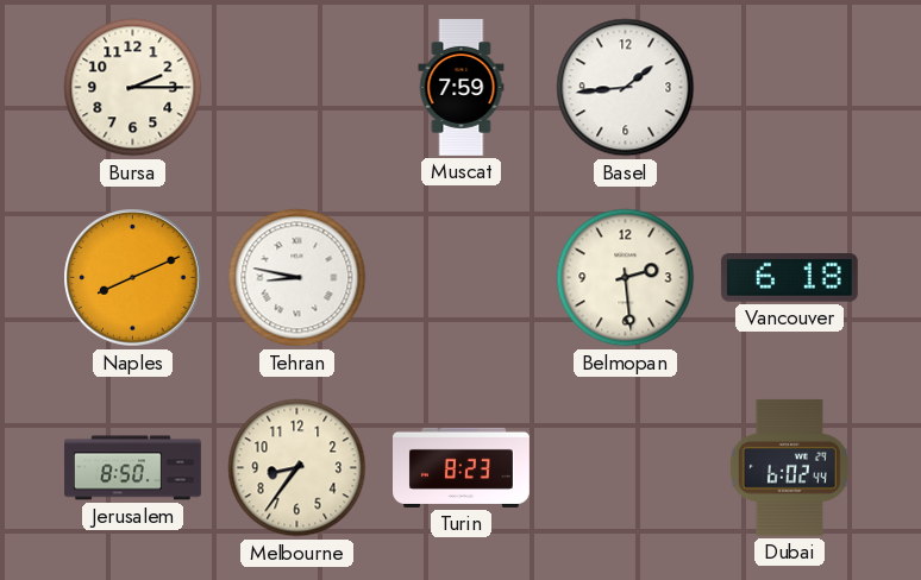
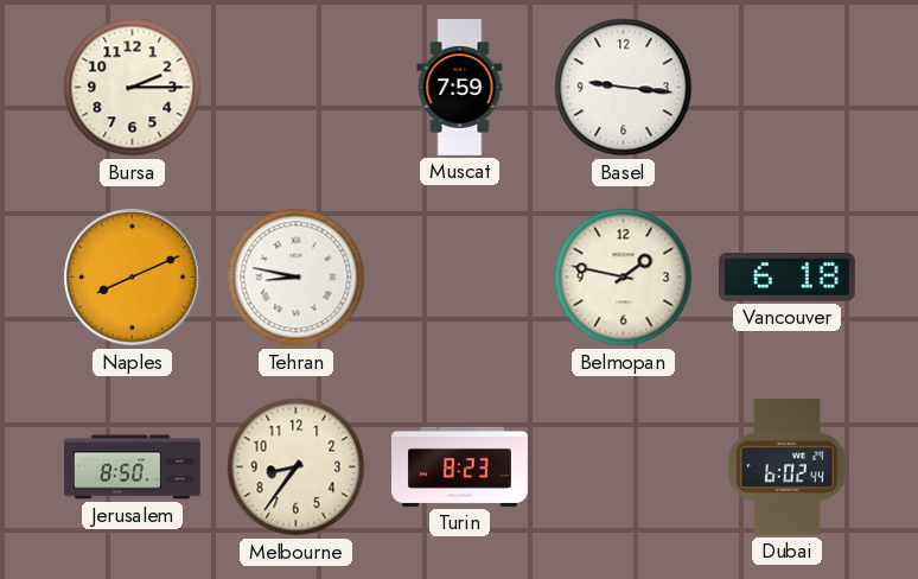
Basel: 1:44 -> 9:16 (624, 88)
Belmopan: 2:29 -> 1:47 (624, 278)
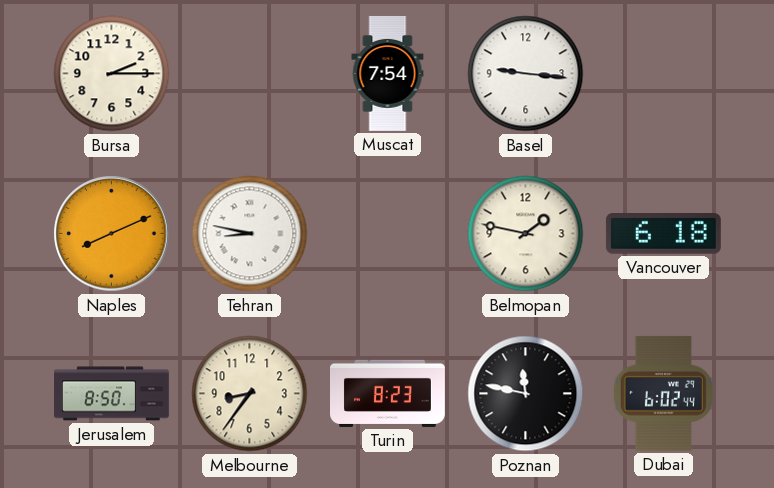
Muscat: 7:59 -> 7:54 (388, 74)
Poznan: none -> 11:47 (526, 394)
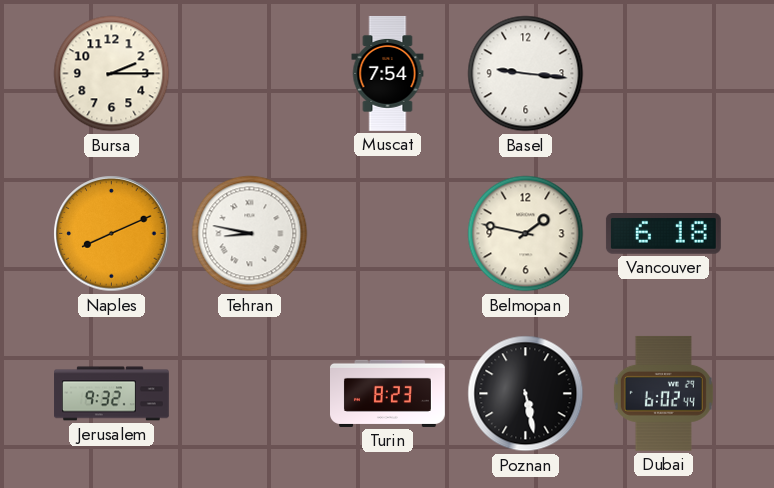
Jerusalem: 8:50 -> 9:32 (112, 394)
Melbourne: 8:36 -> none (250, 394)
Poznan: 11:47 -> 5:28 (526, 394)
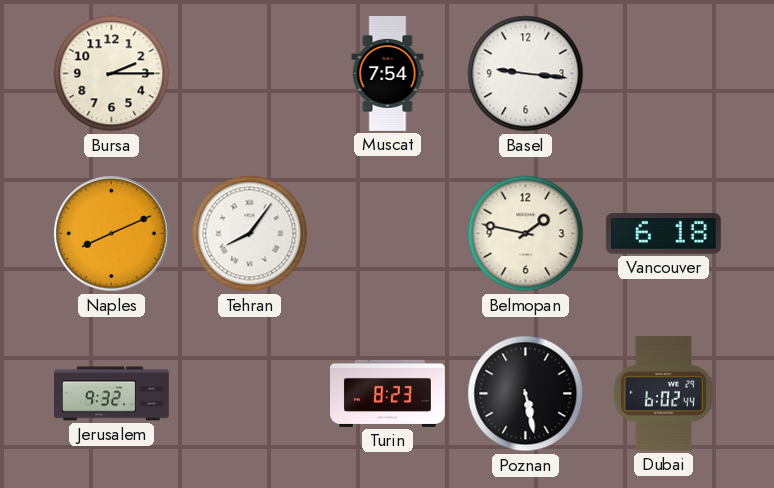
Tehran: 8:47 -> 8:06 (250, 234)
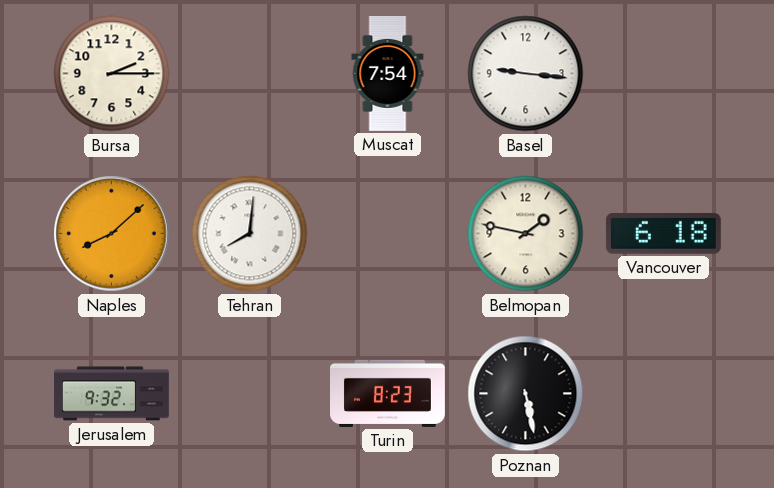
Naples: 8:11 -> 8:08 (112, 234)
Tehran: 8:06 -> 8:01 (250, 234)
Dubai: 6:02 -> none (663, 393)
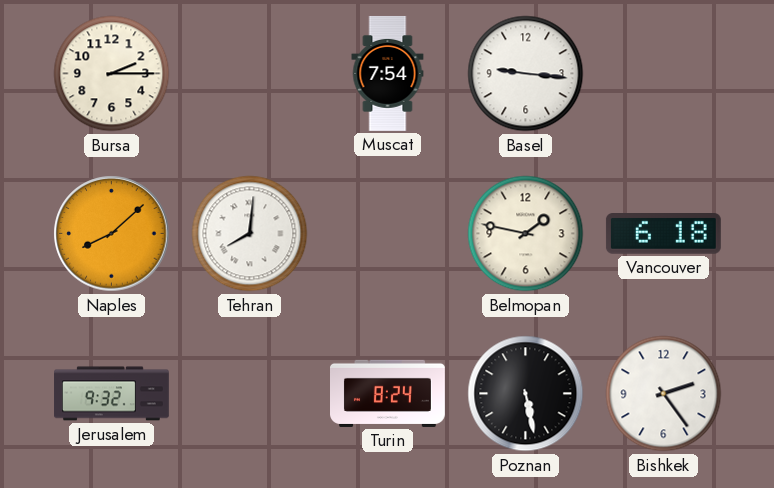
Turin: 8:23 -> 8:24 (388, 393)
Bishkek: none -> 2:24 (664, 394)
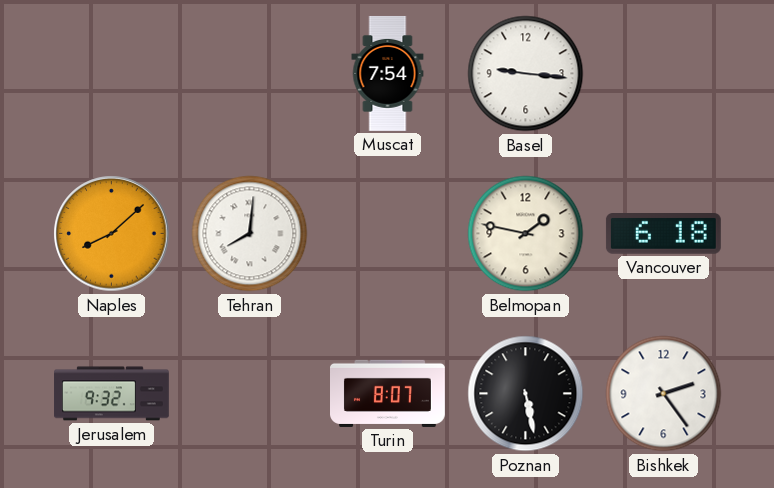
Bursa: 2:15 -> none (112, 74)
Turin: 8:24 -> 8:07 (388, 393)
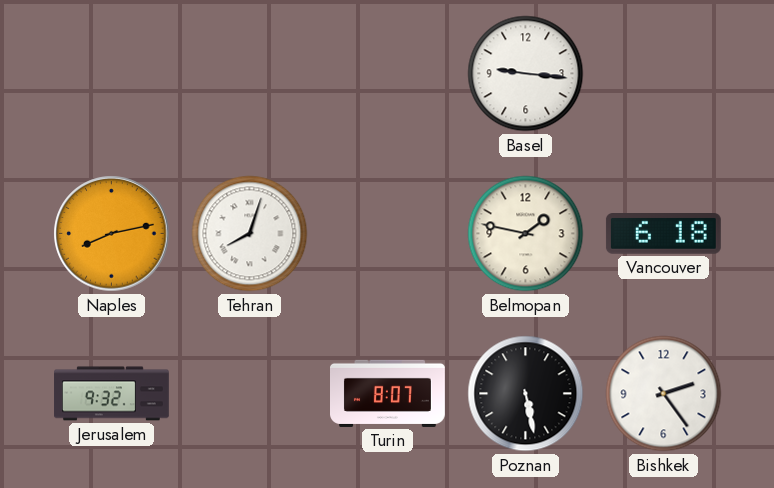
Muscat: 7:54 -> none (388, 74)
Naples: 8:08 -> 8:13 (112, 234)
Tehran: 8:01 -> 8:03 (250, 234)
